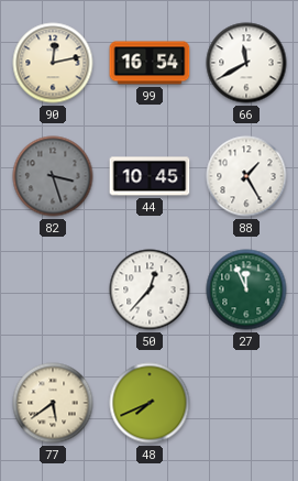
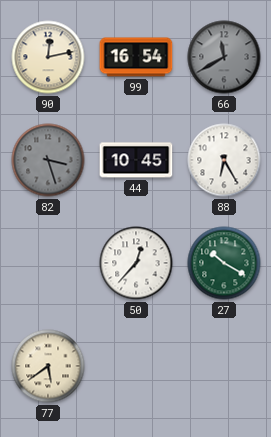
66 dial: white -> grey (224, 57)
88: 1:25 -> 6:25 (224, 160)
27: 11:56 -> 10:20 (224, 263)
48: 7:41 -> none (150, 403)
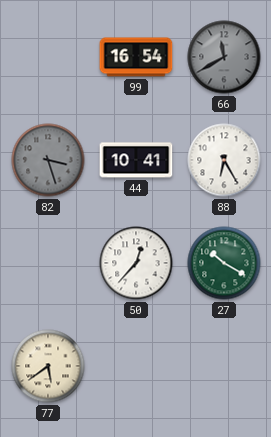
90: 12:13 -> none (48, 57)
44: 10:45 -> 10:41 (136, 160)
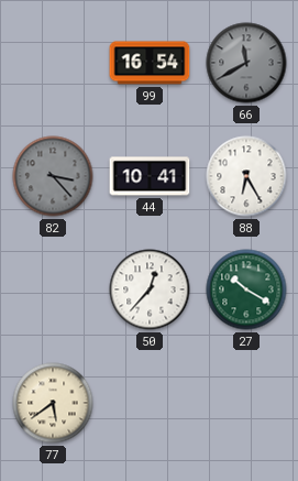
82: 3:27 -> 3:23 (53, 176)
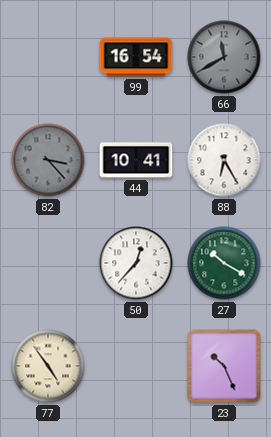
77: 5:39 -> 4:54 (48, 366)
23: none -> 10:26 (224, 366)
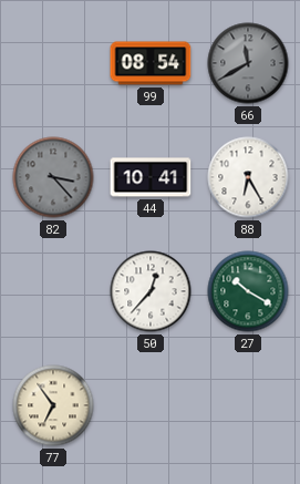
99: 16:54 -> 08:54 (151, 63)
77: 4:54 -> 6:54 (53, 405)
23: 10:26 -> none (224, 366)
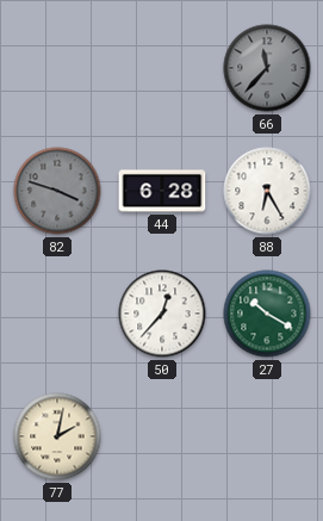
99: 08:54 -> none (151, 63)
66: 11:40 -> 11:37 (267, 68)
82: 3:23 -> 3:48 (57, 191)
44: 10:41 -> 6:28 (162, 191)
77: 6:54 -> 2:02 (57, 436)
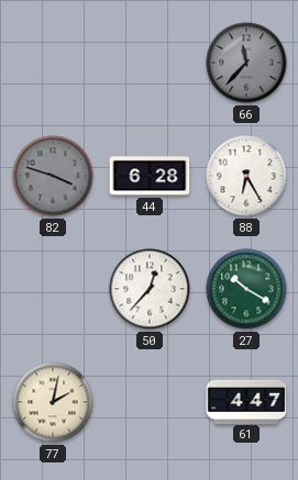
61: none -> 4:47 (246, 401)
